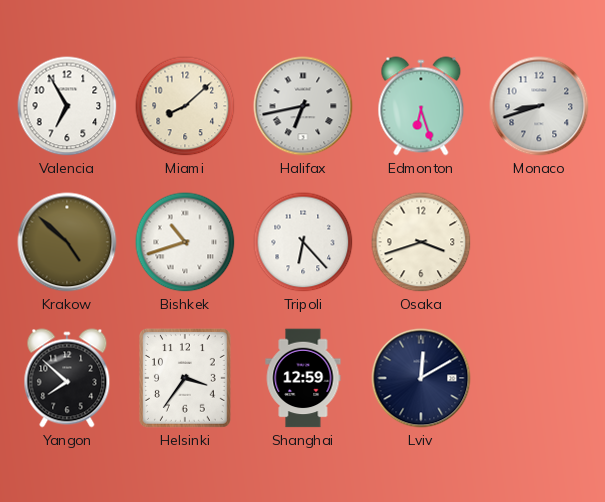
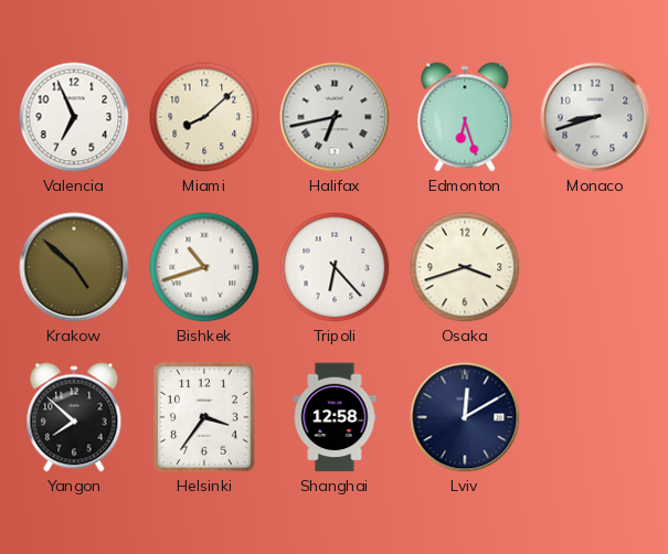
Valencia: 6:55 -> 6:56 (74, 117)
Shanghai: 12:59 -> 12:58 (335, 417)
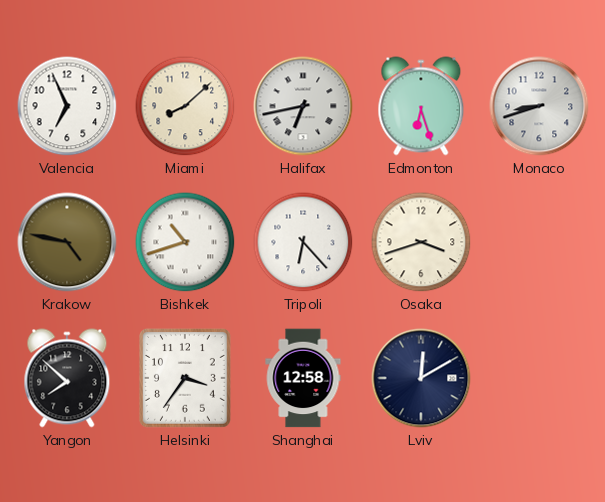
Krakow: 4:52 -> 4:47 (67, 242)
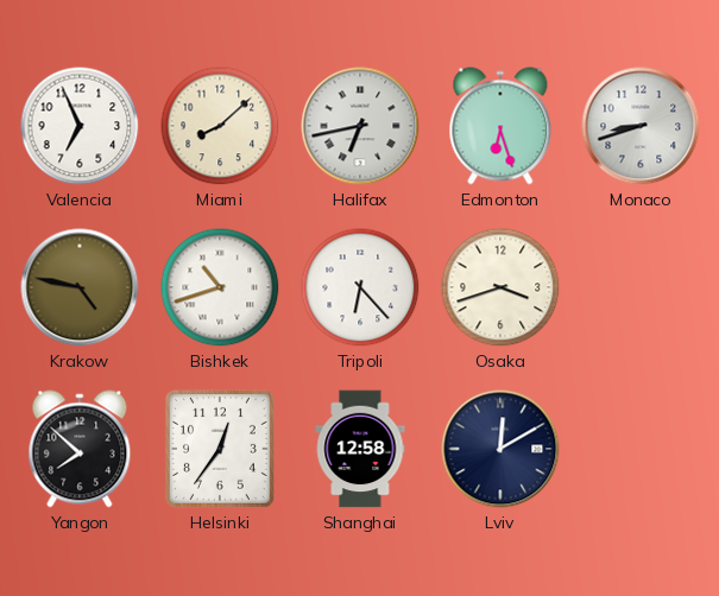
Helsinki: 3:36 -> 12:36 (220, 449)
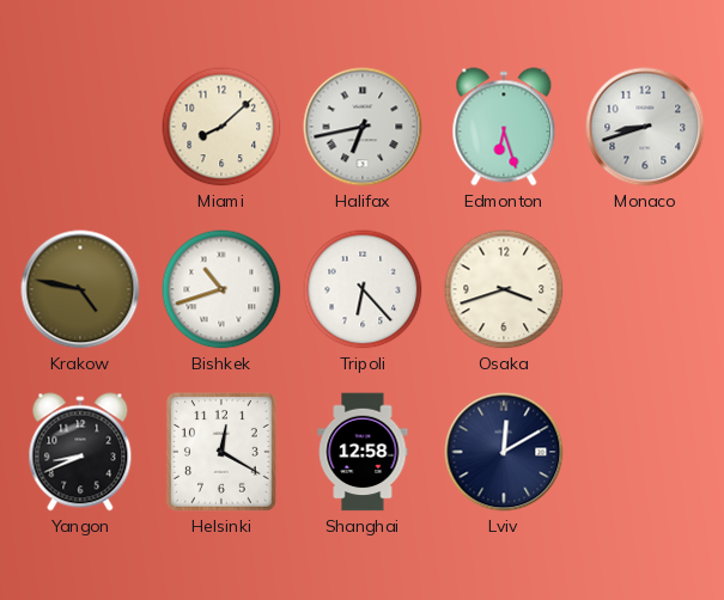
Valencia: 6:56 -> none (80, 126)
Yangon: 7:52 -> 8:41 (80, 452)
Helsinki: 12:36 -> 12:20 (221, 452)
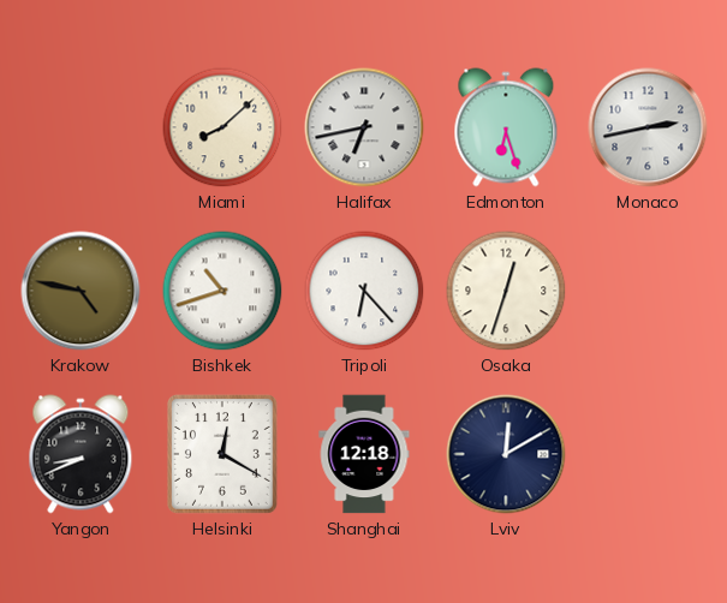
Monaco: 8:42 -> 2:43 (648, 127)
Osaka: 3:42 -> 12:33 (506, 291)
Shanghai: 12:58 -> 12:18 (364, 454)
